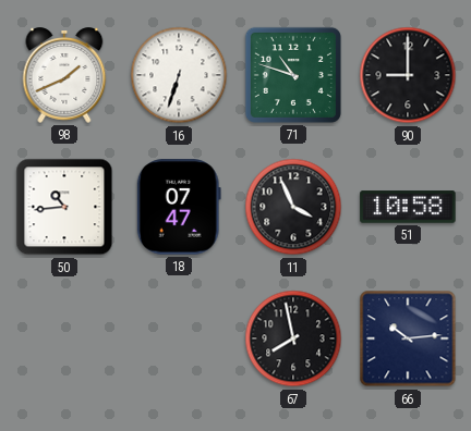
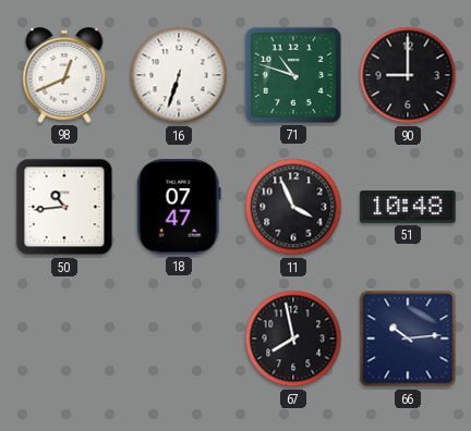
98: 1:41 -> 12:41 (64, 75)
51: 10:58 -> 10:48 (408, 207)
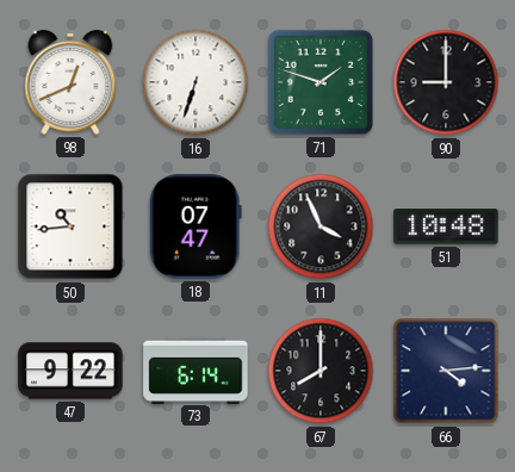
71: 10:48 -> 1:48 (321, 82)
47: none -> 9:22 (70, 371)
73: none -> 6:14 (196, 369)
67: 7:58 -> 8:00 (321, 371)
66: 10:14 -> 4:14 (446, 371)
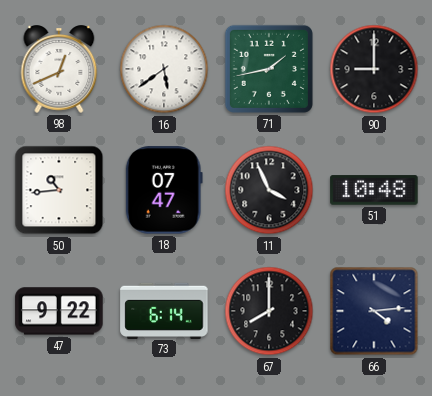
16: 6:33 -> 5:39 (164, 69)
71: 1:48 -> 1:43 (269, 69)
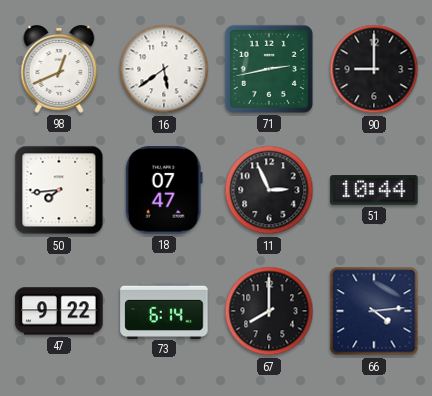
71: 1:43 -> 2:43 (269, 69)
50: 10:44 -> 7:44 (59, 190)
11: 3:56 -> 2:56 (269, 190)
51: 10:48 -> 10:44 (374, 190)
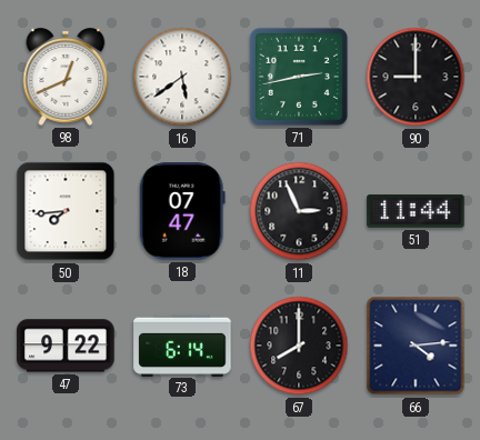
51: 10:44 -> 11:44 (416, 211)
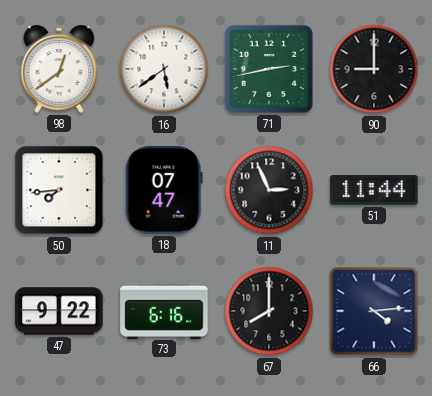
98: 12:41 -> 12:39 (59, 69)
73: 6:14 -> 6:16 (164, 310)
